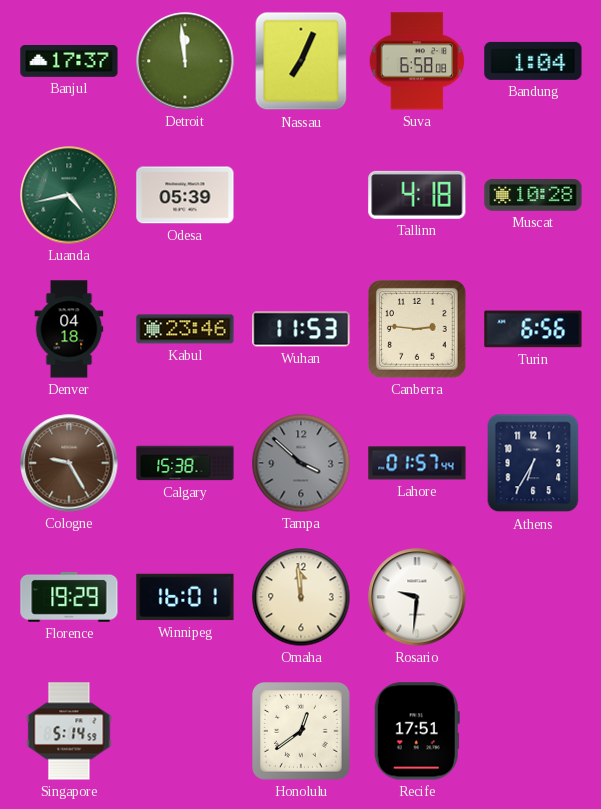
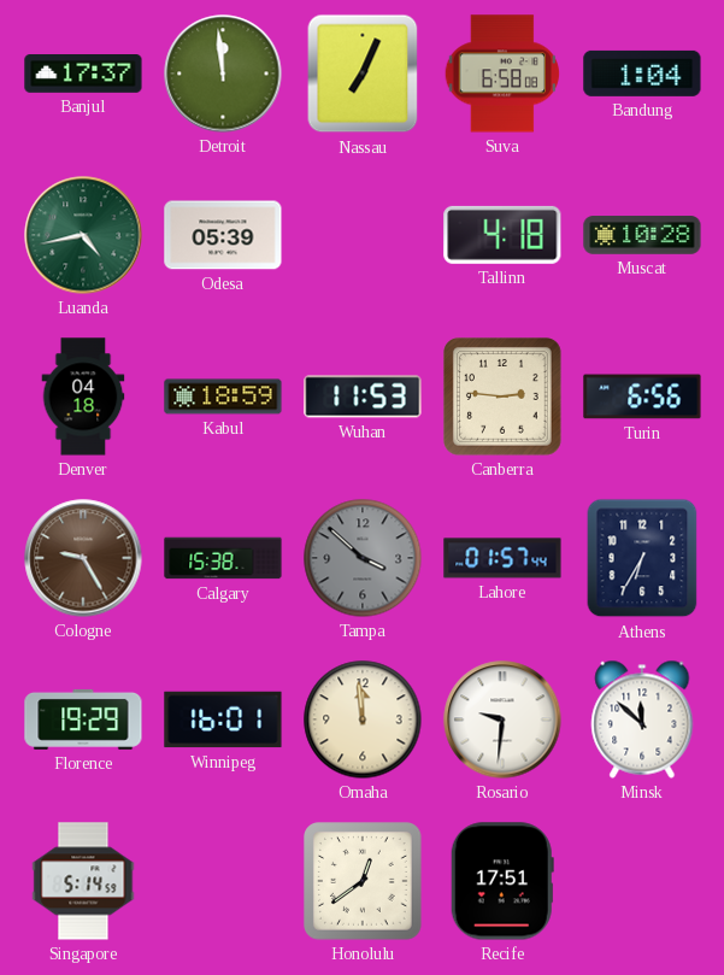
Kabul: 23:46 -> 18:59 (223, 397)
Minsk: none -> 11:52 (642, 719)
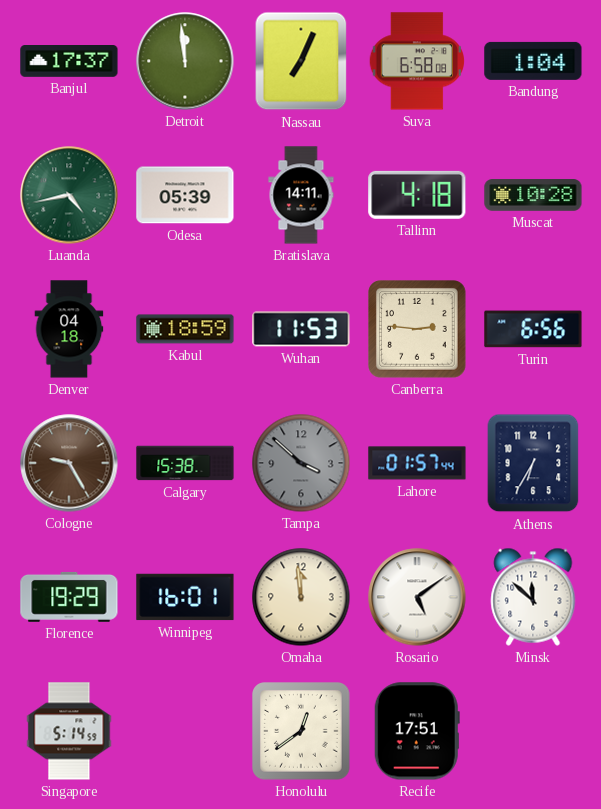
Bratislava: none -> 14:11 (301, 195)
Rosario: 9:31 -> 5:09 (417, 597)
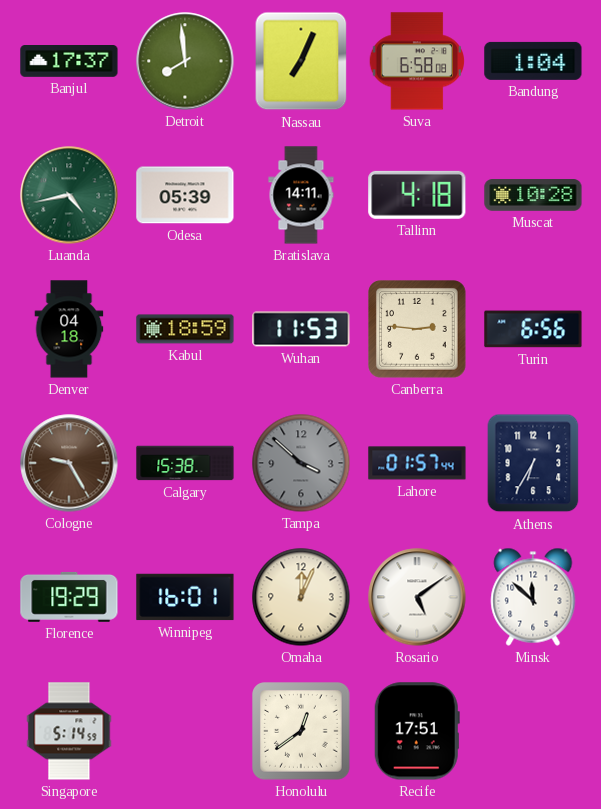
Detroit: 11:59 -> 7:59 (185, 61)
Omaha: 11:59 -> 12:04 (301, 597)
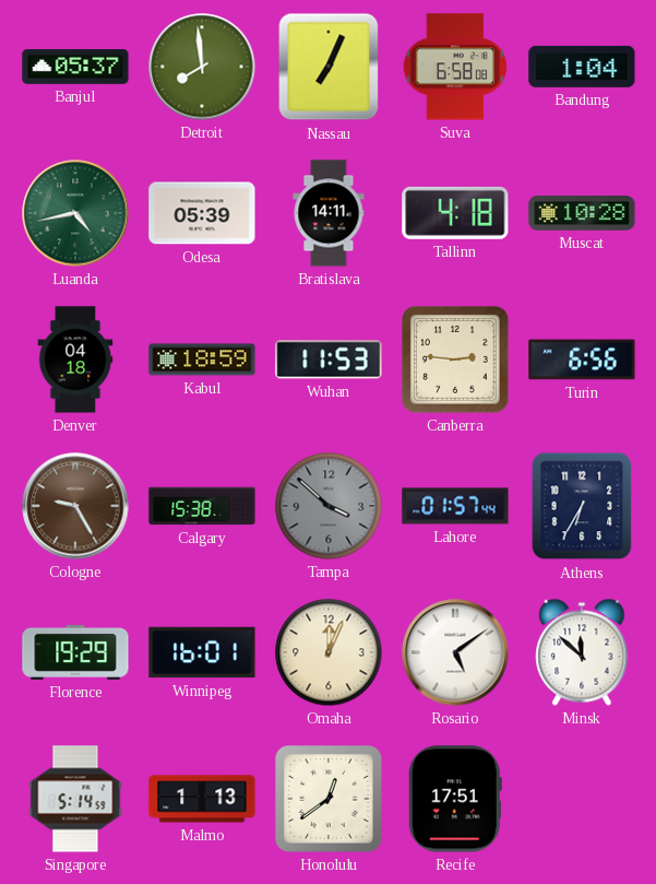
Banjul: 17:37 -> 05:37 (75, 68)
Malmo: none -> 1:13 (202, 799)
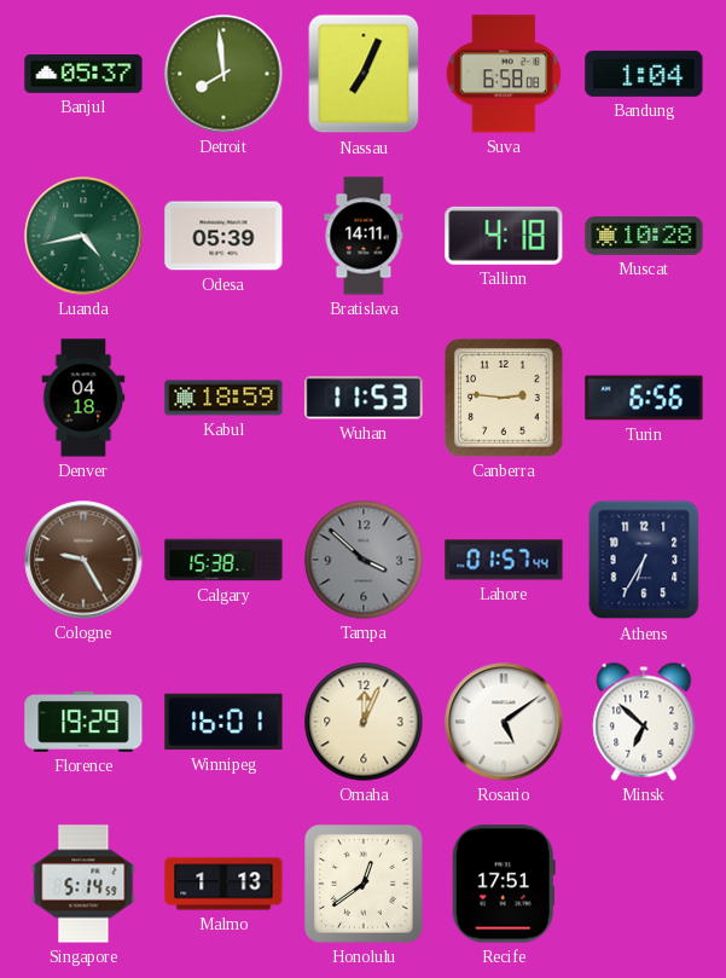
Minsk: 11:52 -> 6:52 (644, 722)
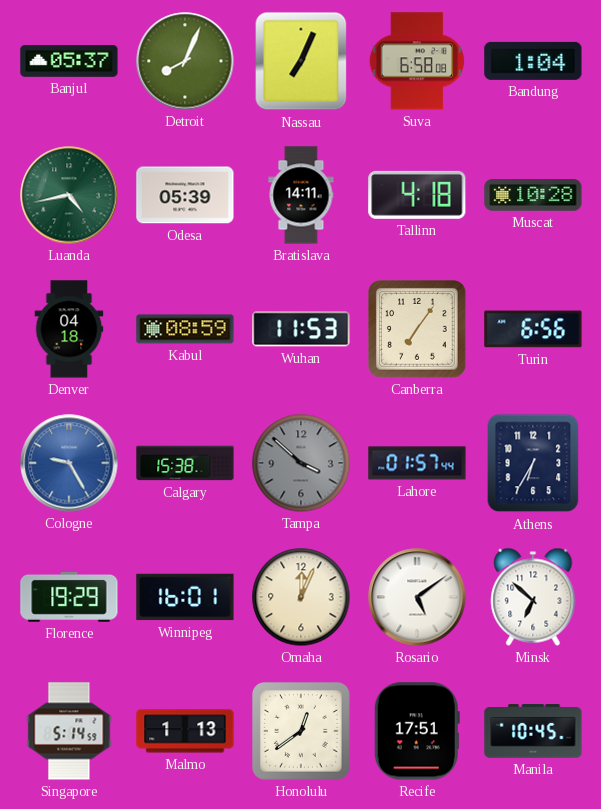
Detroit: 7:59 -> 8:04 (185, 61)
Kabul: 18:59 -> 08:59 (185, 329)
Canberra: 2:46 -> 7:06 (418, 330)
Cologne dial: brown -> blue (69, 463)
Manila: none -> 10:45 (533, 731)
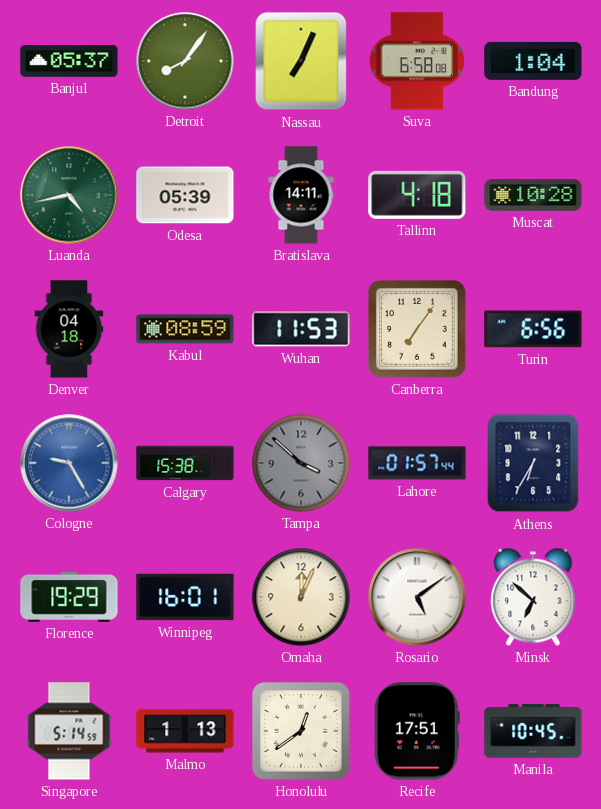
Detroit: 8:04 -> 8:06 (185, 61)
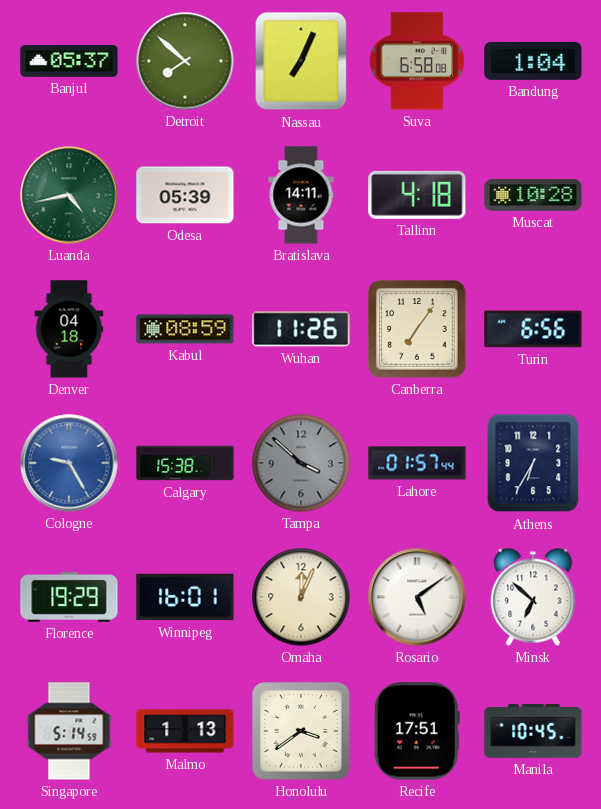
Detroit: 8:06 -> 7:52 (185, 61)
Wuhan: 11:53 -> 11:26 (301, 329)
Honolulu: 12:39 -> 3:39 (302, 732)
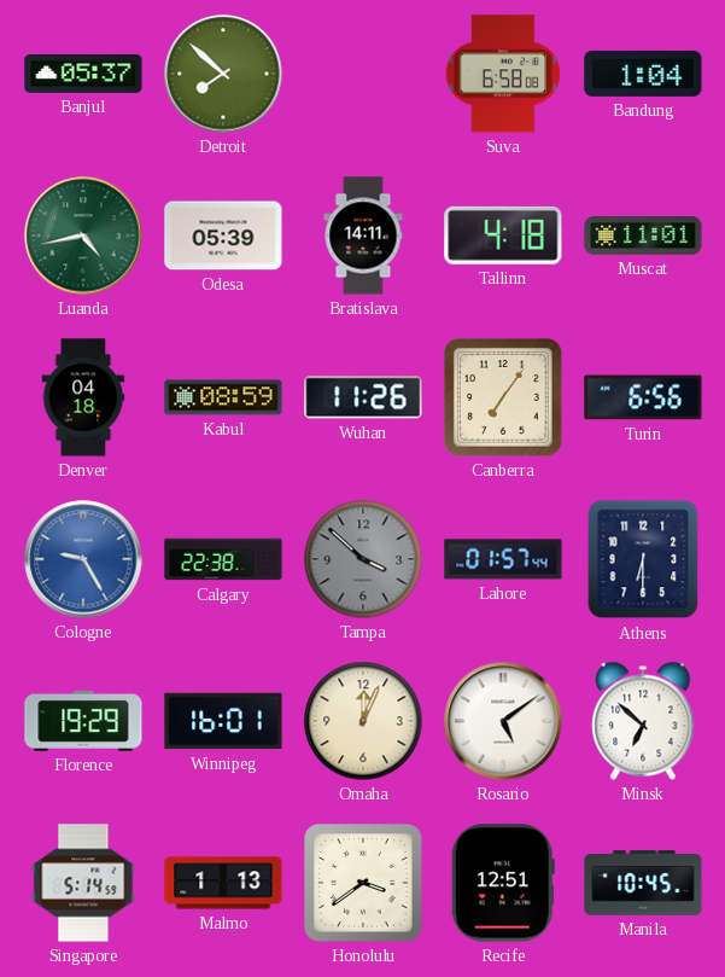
Nassau: 7:04 -> none (301, 61)
Muscat: 10:28 -> 11:01 (643, 235)
Calgary: 15:38 -> 22:38 (223, 559)
Athens: 6:35 -> 6:30 (643, 559)
Recife: 17:51 -> 12:51 (503, 883)
